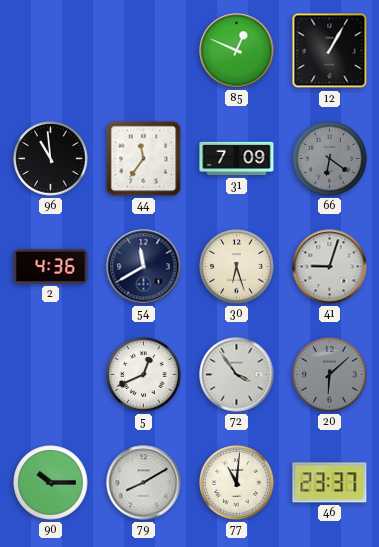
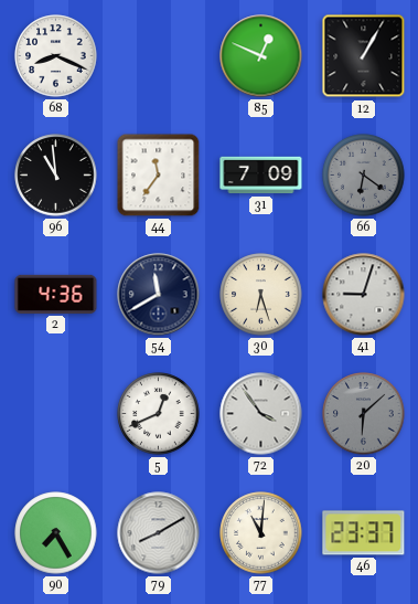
68: none -> 8:19 (56, 56)
90: 10:15 -> 7:25 (56, 533)
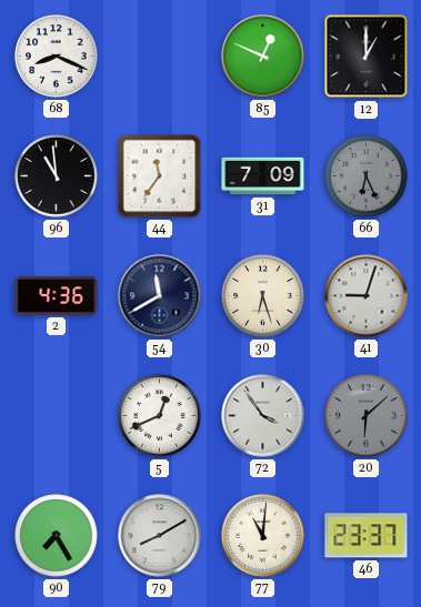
12: 1:05 -> 1:00 (367, 57)
66: 6:21 -> 6:26 (367, 176)
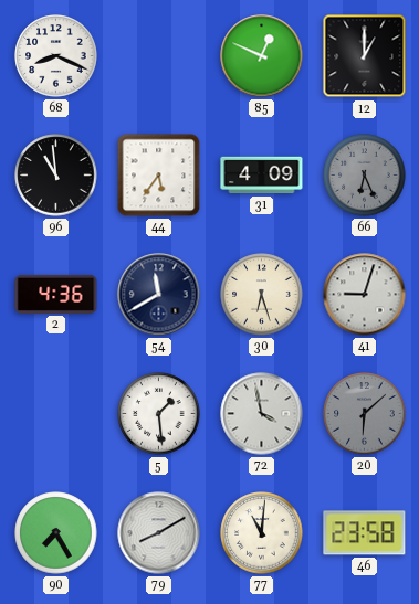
44: 11:36 -> 5:36 (159, 176)
31: 7:09 -> 4:09 (262, 176)
5: 12:41 -> 1:29 (159, 414)
72: 3:54 -> 3:58 (262, 414)
46: 23:37 -> 23:58 (365, 533)
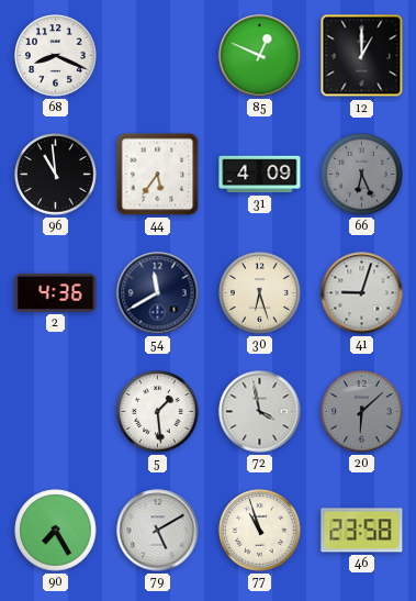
79: 8:10 -> 5:10 (158, 531)
77: 11:01 -> 10:57 (260, 531)
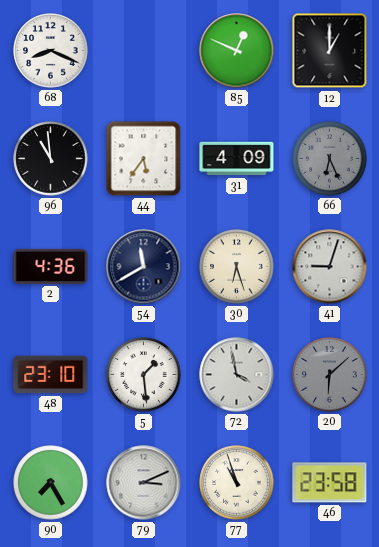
48: none -> 23:10 (51, 375)
79: 5:10 -> 3:11 (144, 483)
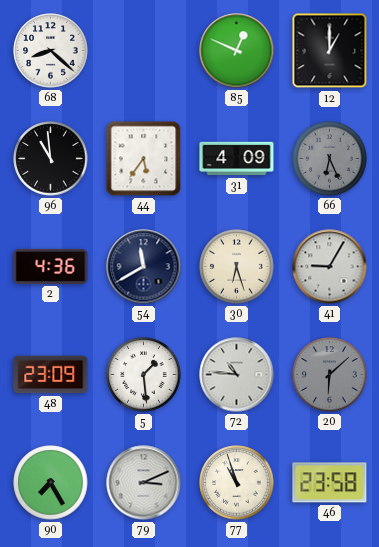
68: 8:19 -> 8:22 (51, 51)
41: 9:03 -> 9:05 (330, 267)
48: 23:10 -> 23:09 (51, 375)
72: 3:58 -> 10:46 (237, 375)
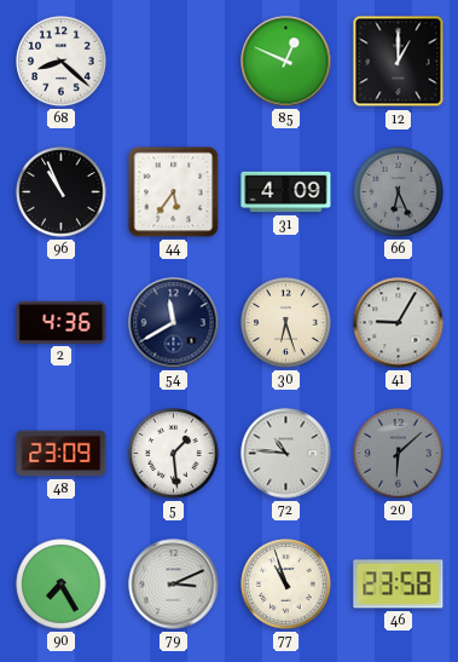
96: 10:59 -> 10:56 (62, 192)
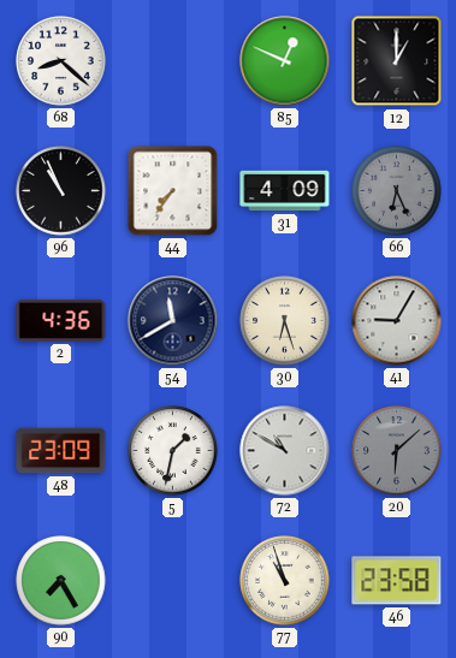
44: 5:36 -> 7:36 (173, 191)
5: 1:29 -> 1:32 (173, 451)
72: 10:46 -> 10:50 (285, 451)
79: 3:11 -> none (174, 585)
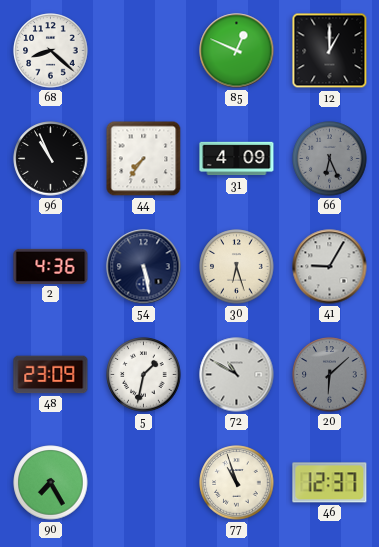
54: 11:40 -> 5:28 (144, 267)
46: 23:58 -> 12:37 (330, 483)
